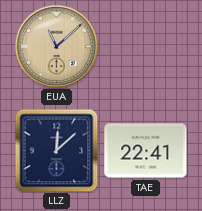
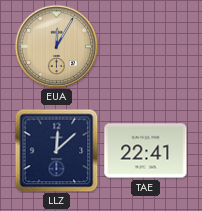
EUA: 11:08 -> 12:05 (56, 46)
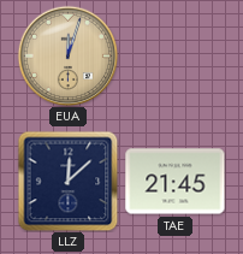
EUA: 12:05 -> 12:03 (67, 55)
TAE: 22:41 -> 21:45 (176, 182)
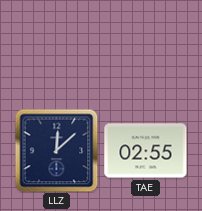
EUA: 12:03 -> none (67, 55)
TAE: 21:45 -> 02:55 (146, 151)
